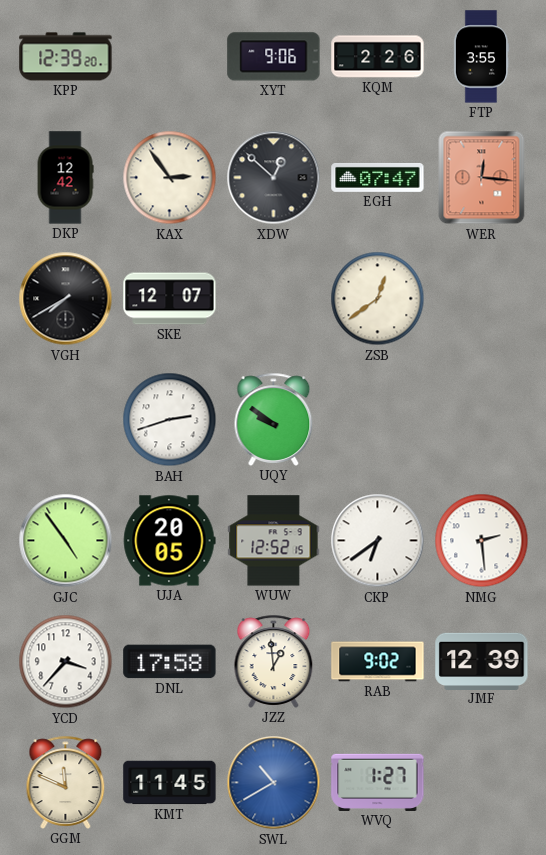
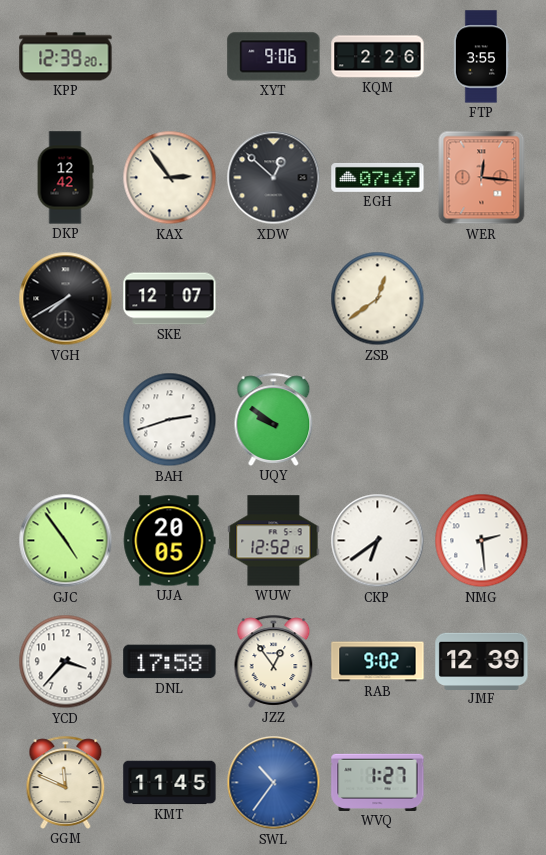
JZZ: 12:59 -> 12:54 (274, 661)
SWL: 10:40 -> 10:36 (274, 783)
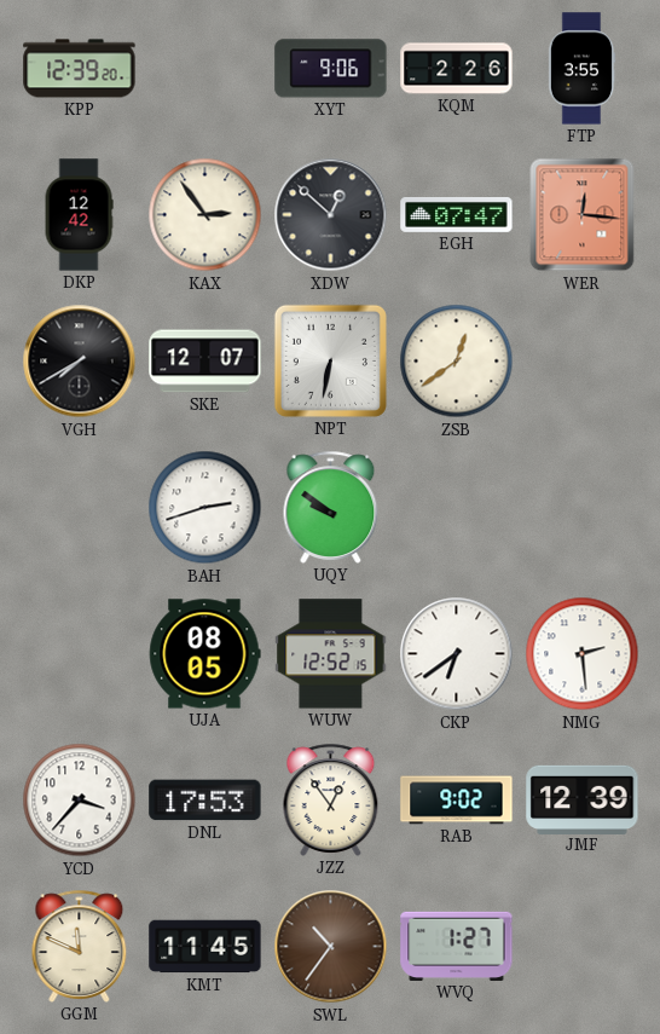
NPT: none -> 6:32 (330, 360)
GJC: 4:54 -> none (66, 541)
UJA: 20:05 -> 08:05 (204, 654)
DNL: 17:58 -> 17:53 (205, 801)
SWL dial: blue -> brown (331, 947)
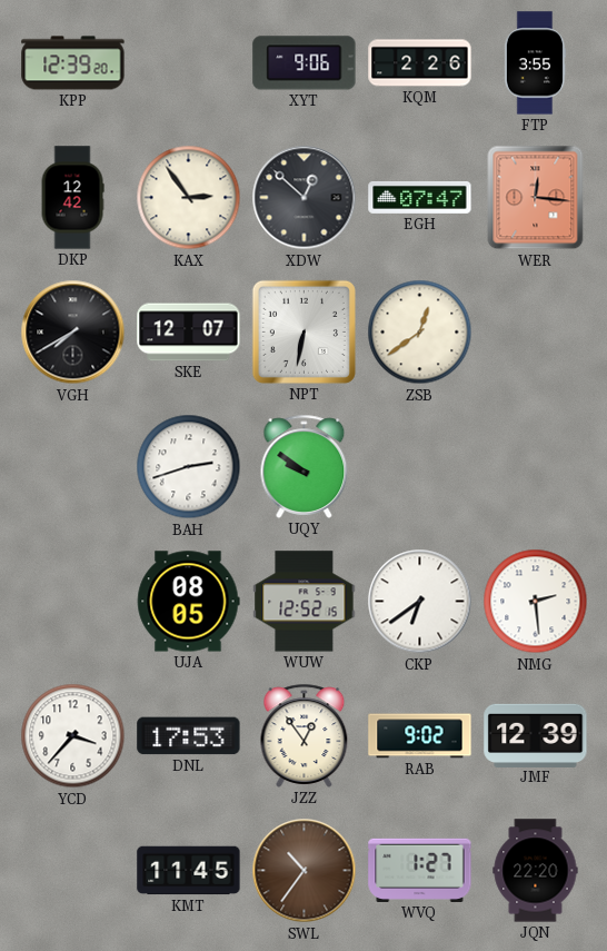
GGM: 11:49 -> none (80, 946)
JQN: none -> 22:20 (536, 871)
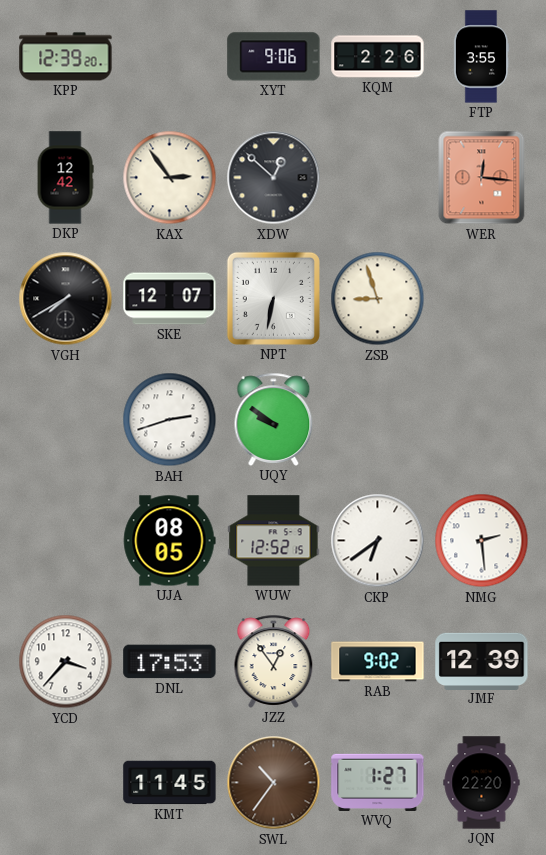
EGH: 07:47 -> none (420, 197)
ZSB: 12:39 -> 8:57 (378, 299)
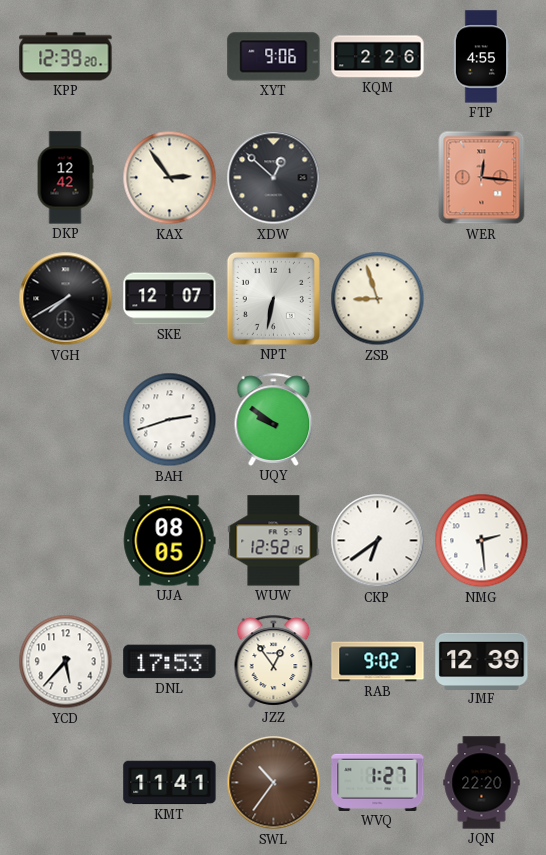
FTP: 3:55 -> 4:55 (481, 57)
YCD: 3:37 -> 5:37 (66, 662)
KMT: 11:45 -> 11:41 (170, 783)
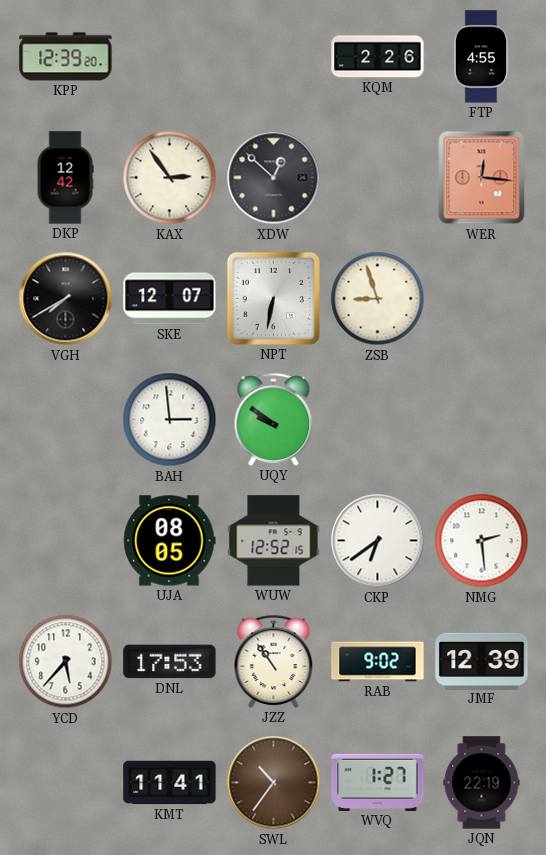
XYT: 9:06 -> none (274, 57)
BAH: 2:42 -> 2:59 (170, 420)
JZZ: 12:54 -> 10:54 (274, 661)
JQN: 22:20 -> 22:19 (482, 783)
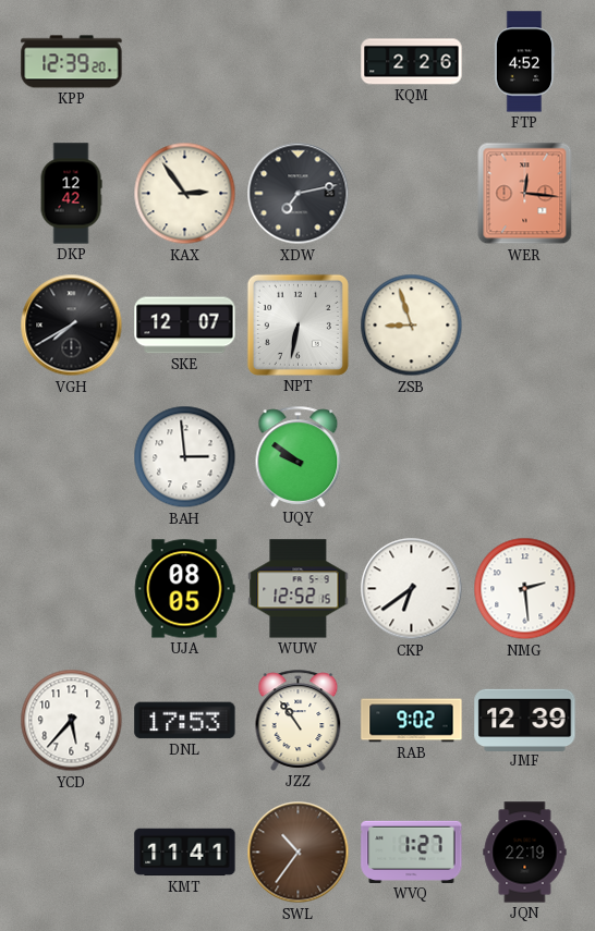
FTP: 4:55 -> 4:52 (524, 62)
XDW: 12:52 -> 7:13 (299, 194)
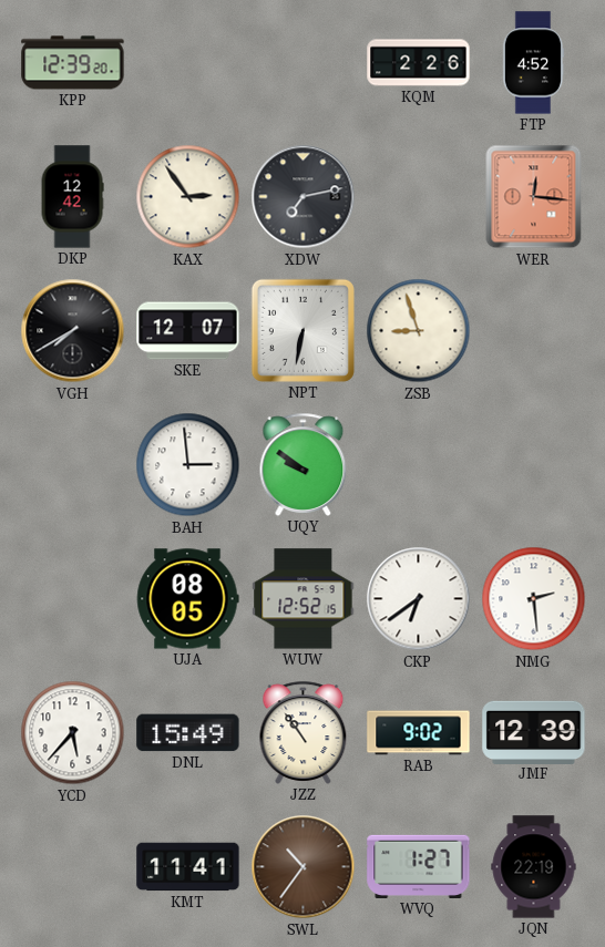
DNL: 17:53 -> 15:49 (188, 733)
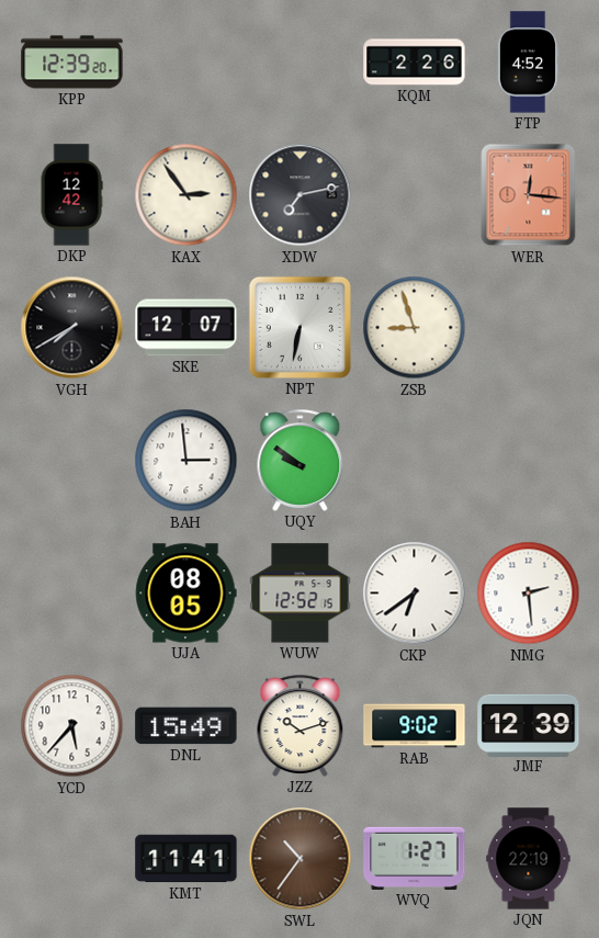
JZZ: 10:54 -> 10:12 (301, 725)
